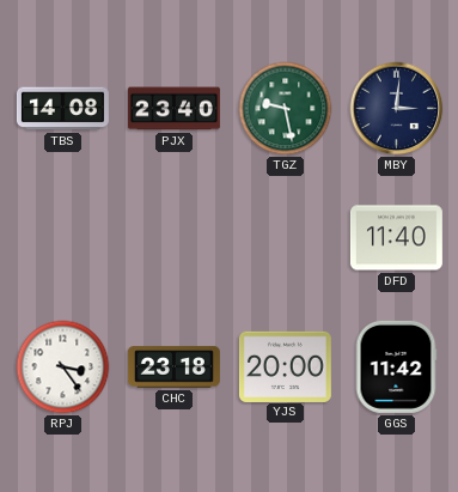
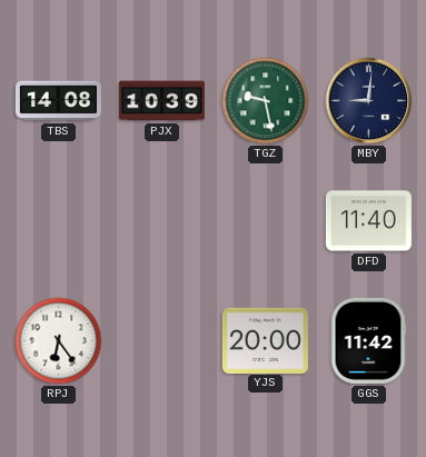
PJX: 23:40 -> 10:39 (161, 101)
MBY: 3:01 -> 9:01 (369, 101)
RPJ: 3:24 -> 6:24 (59, 341)
CHC: 23:18 -> none (173, 368)
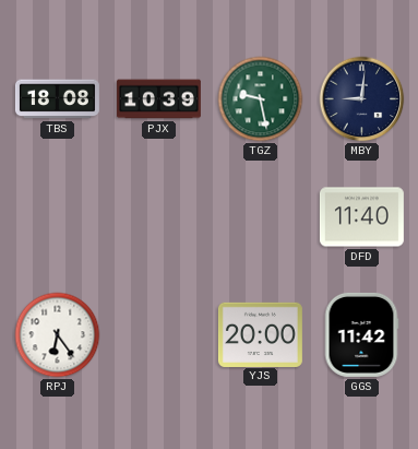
TBS: 14:08 -> 18:08 (57, 99)
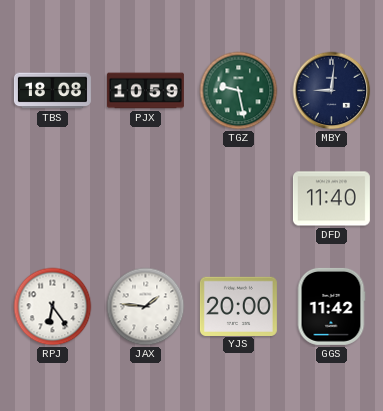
PJX: 10:39 -> 10:59 (145, 91)
JAX: none -> 1:46 (146, 307)
